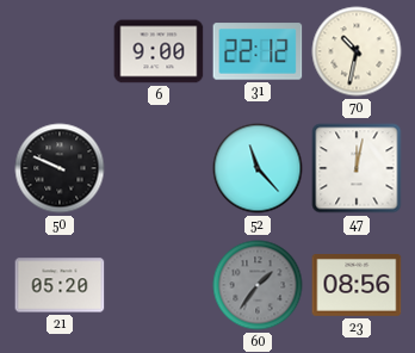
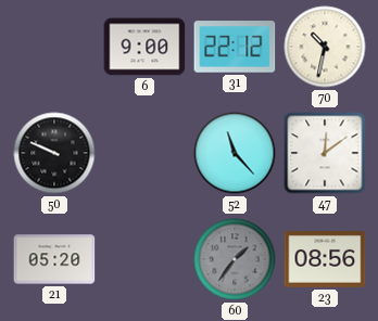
47: 12:02 -> 12:09 (325, 153)
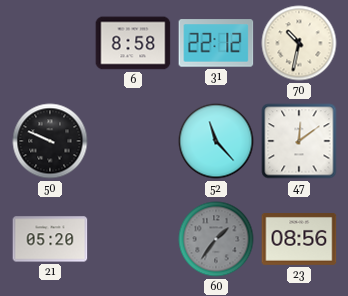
6: 9:00 -> 8:58 (133, 43)
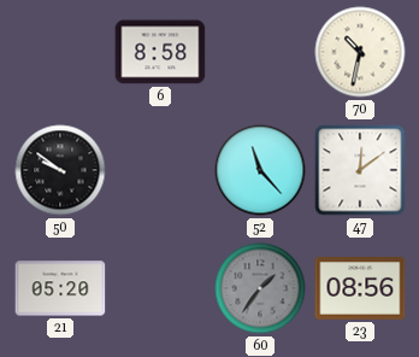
31: 22:12 -> none (216, 43)
50: 9:49 -> 9:51 (60, 170)
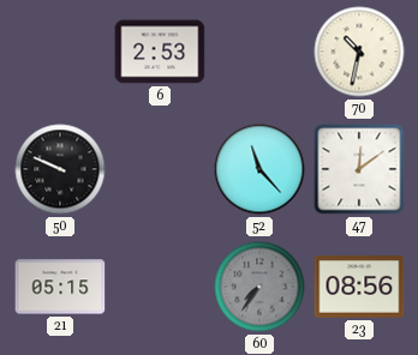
6: 8:58 -> 2:53 (160, 52)
50: 9:51 -> 9:49 (60, 169)
21: 05:20 -> 05:15 (60, 287)
60: 1:36 -> 7:36 (259, 287)
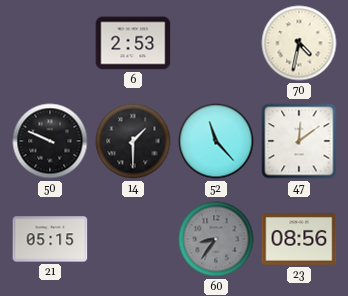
70: 10:32 -> 4:32 (299, 43)
14: none -> 1:30 (133, 141)
60: 7:36 -> 8:36 (216, 239)
